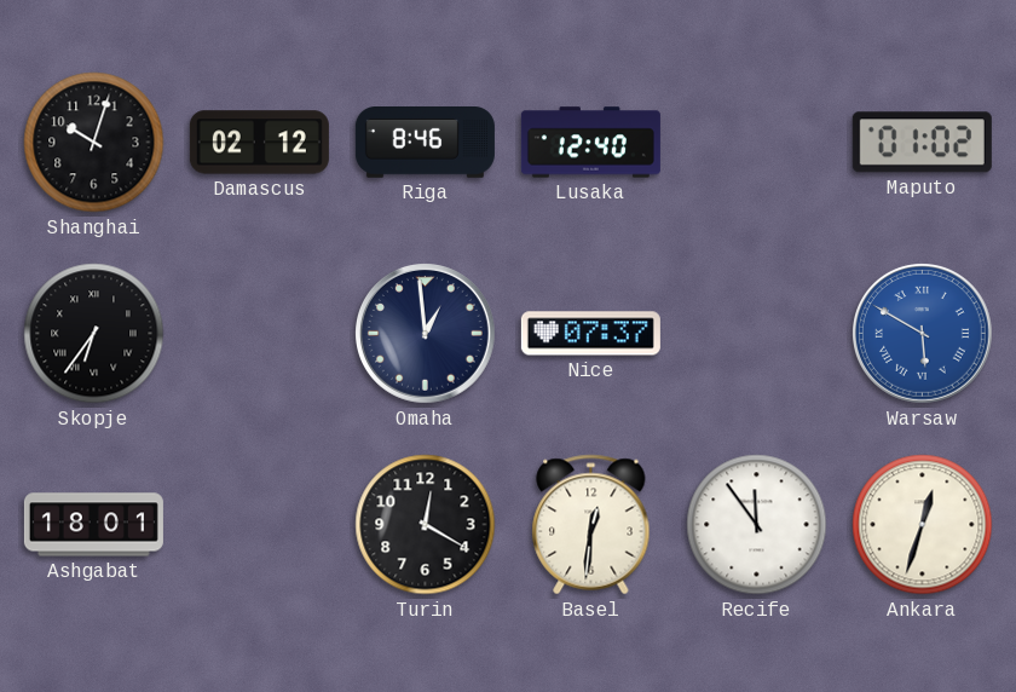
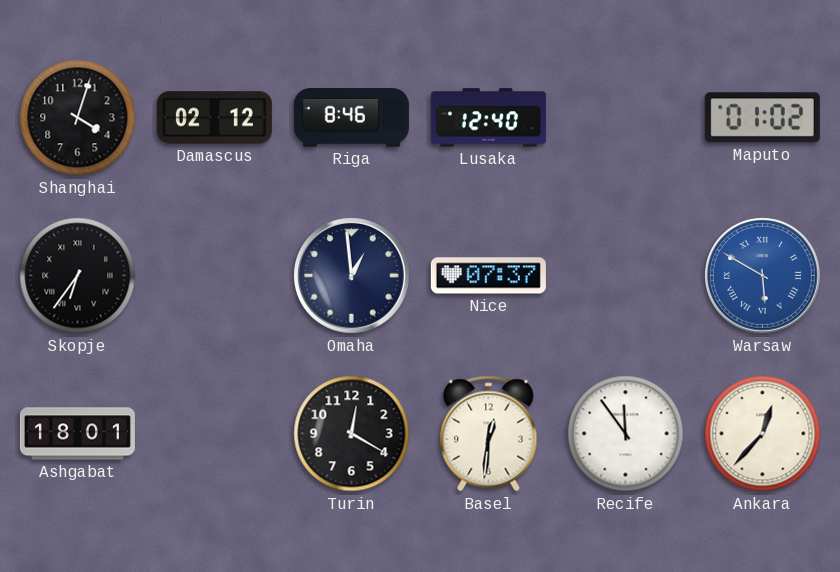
Shanghai: 10:03 -> 4:03 (78, 118)
Ankara: 12:33 -> 12:37 (763, 434)
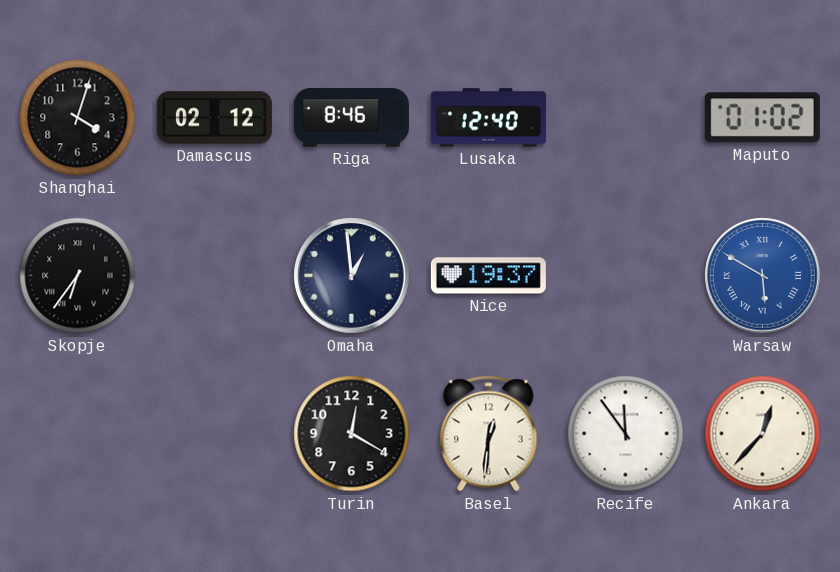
Nice: 07:37 -> 19:37 (488, 276)
Ashgabat: 18:01 -> none (77, 434)
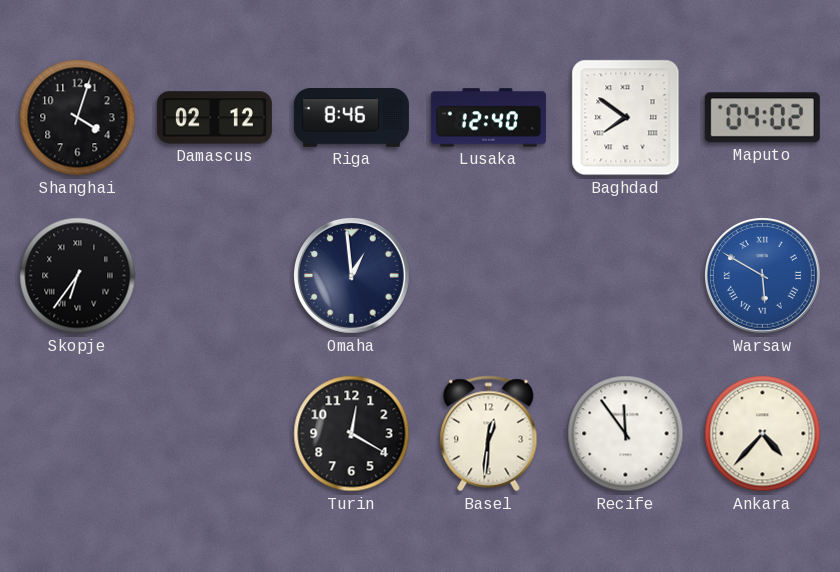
Baghdad: none -> 7:51 (626, 118)
Maputo: 01:02 -> 04:02 (762, 118)
Nice: 19:37 -> none (488, 276)
Ankara: 12:37 -> 4:37 (763, 434)
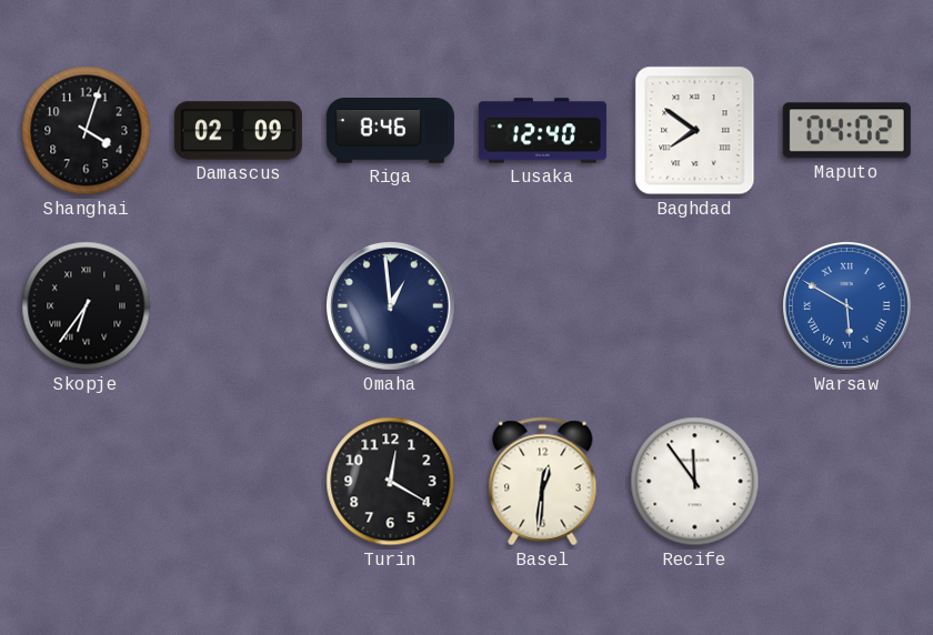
Damascus: 02:12 -> 02:09 (238, 131)
Ankara: 4:37 -> none (763, 434)
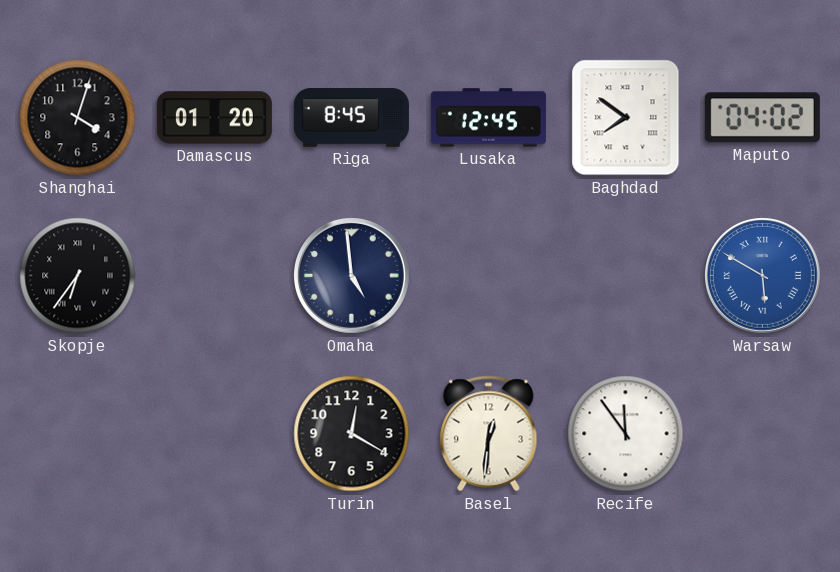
Damascus: 02:09 -> 01:20 (214, 118)
Riga: 8:46 -> 8:45 (351, 118)
Lusaka: 12:40 -> 12:45 (488, 118)
Omaha: 12:59 -> 4:59 (352, 276)
